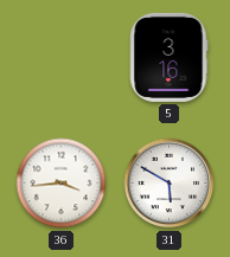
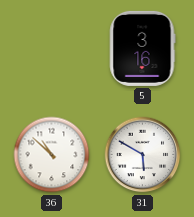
36: 3:44 -> 10:52 (52, 155)
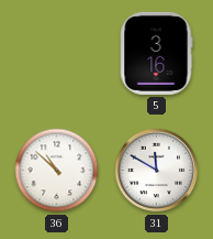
31: 5:50 -> 11:50 (157, 171)
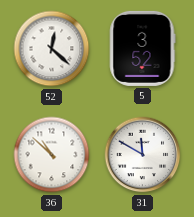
52: none -> 12:22 (52, 49)
5: 3:16 -> 3:52 (142, 48)
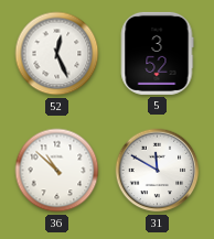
52: 12:22 -> 12:26 (57, 54)
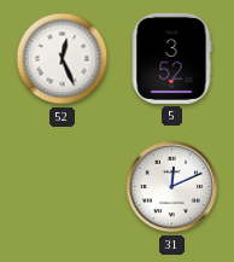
36: 10:52 -> none (57, 171)
31: 11:50 -> 12:11 (172, 187)
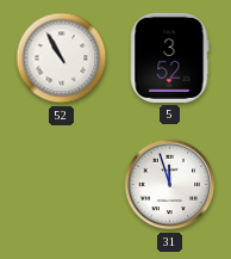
52: 12:26 -> 10:55 (62, 58)
31: 12:11 -> 11:57 (170, 185)
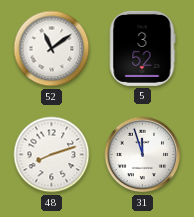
52: 10:55 -> 11:09 (52, 49)
48: none -> 8:12 (52, 155)
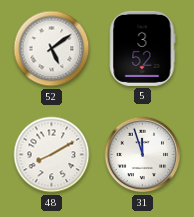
52: 11:09 -> 5:09 (52, 49)
48: 8:12 -> 8:10 (52, 155)
